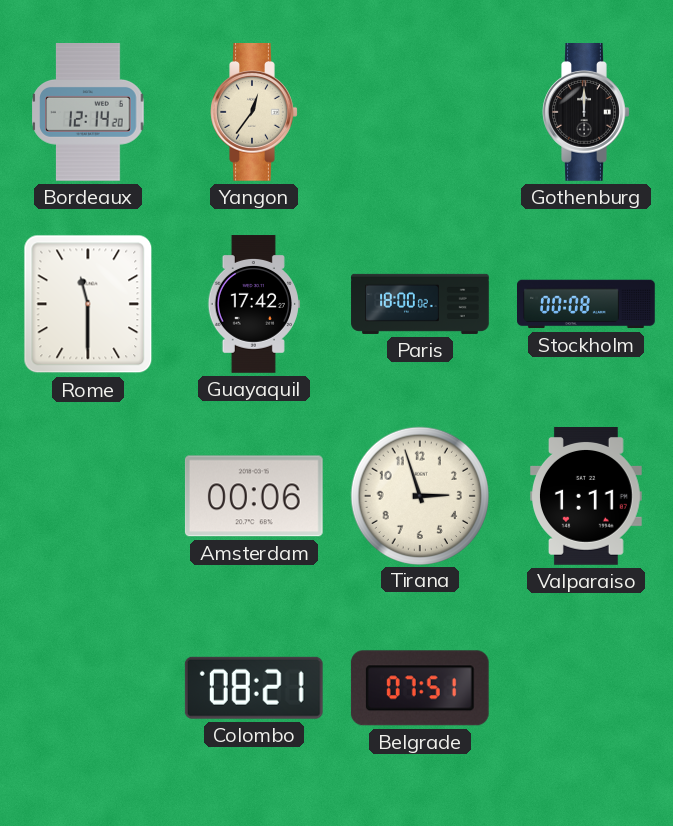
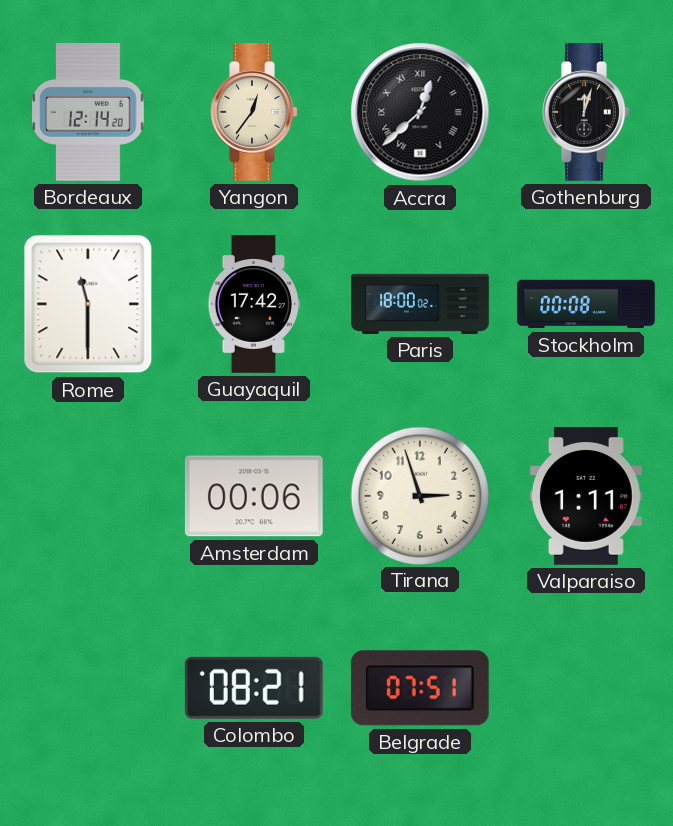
Accra: none -> 12:38 (420, 112)
Gothenburg: 12:00 -> 12:03 (586, 113)
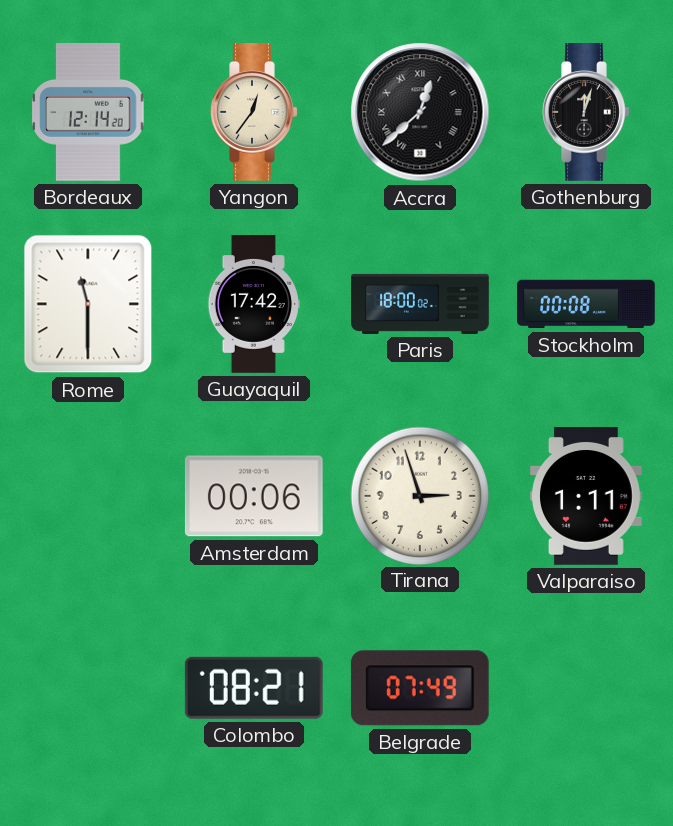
Belgrade: 07:51 -> 07:49 (420, 688)
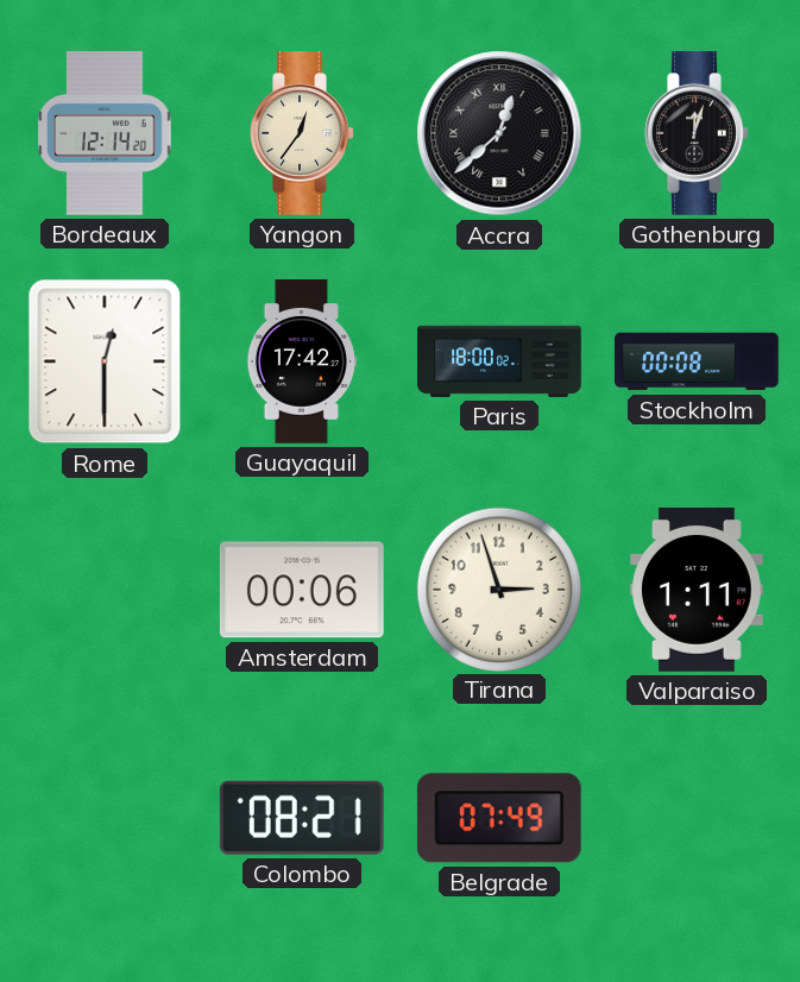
Rome: 11:30 -> 12:30 (105, 361)
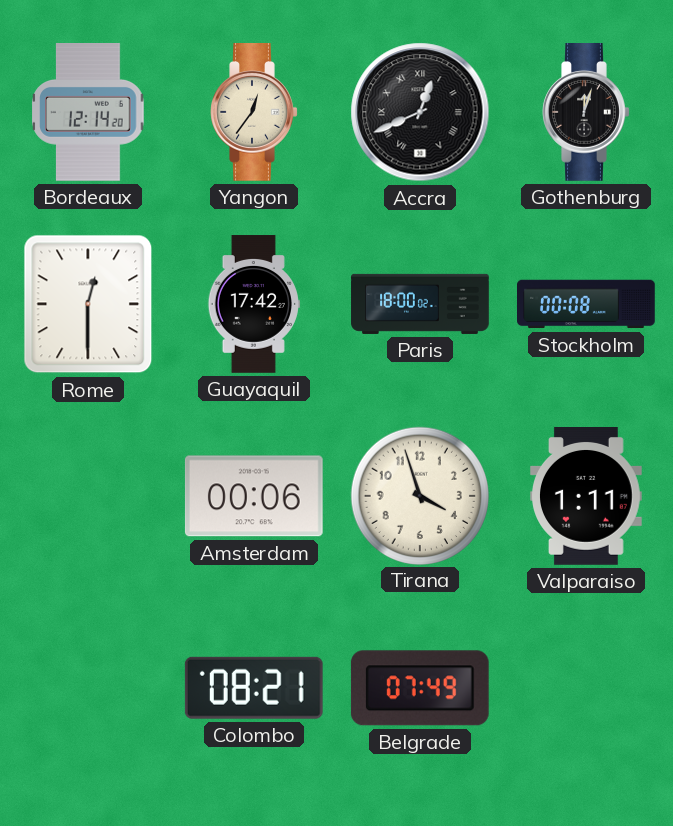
Accra: 12:38 -> 12:41 (420, 112)
Tirana: 2:57 -> 3:57 (419, 495)
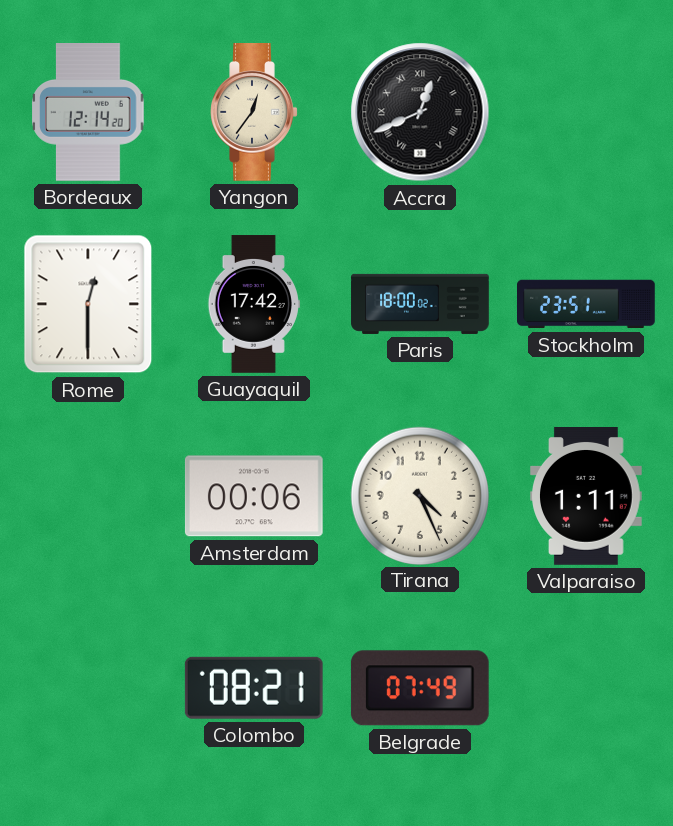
Gothenburg: 12:03 -> none (586, 113)
Stockholm: 00:08 -> 23:51 (586, 304)
Tirana: 3:57 -> 4:26 (419, 495)
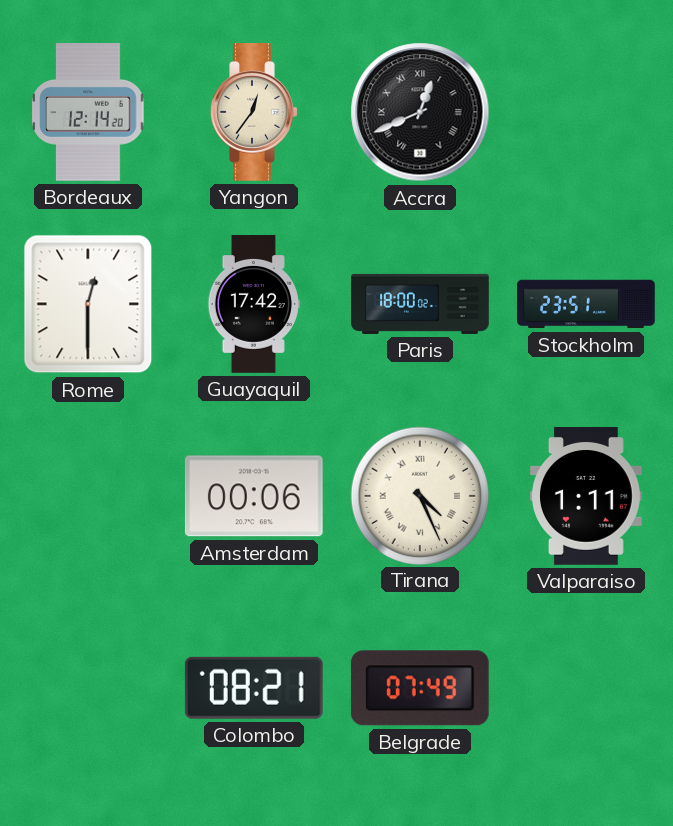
Tirana numerals: Arabic -> Roman (419, 495)
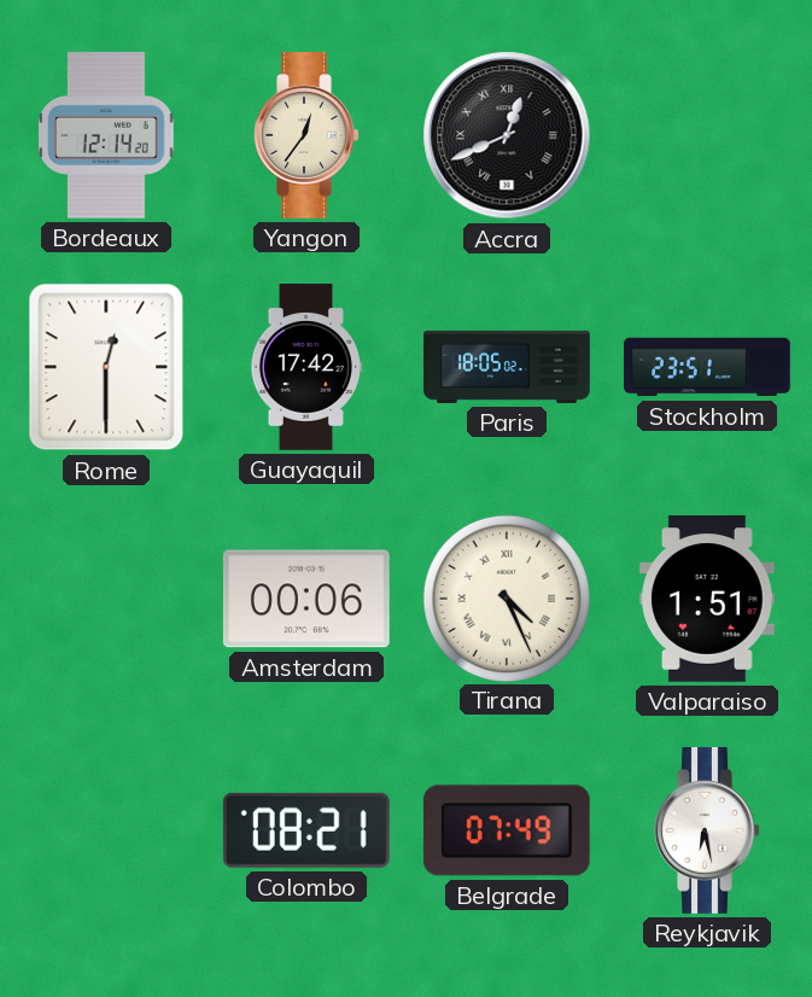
Paris: 18:00 -> 18:05 (507, 367)
Valparaiso: 1:11 -> 1:51 (708, 600)
Reykjavik: none -> 6:28 (707, 832)
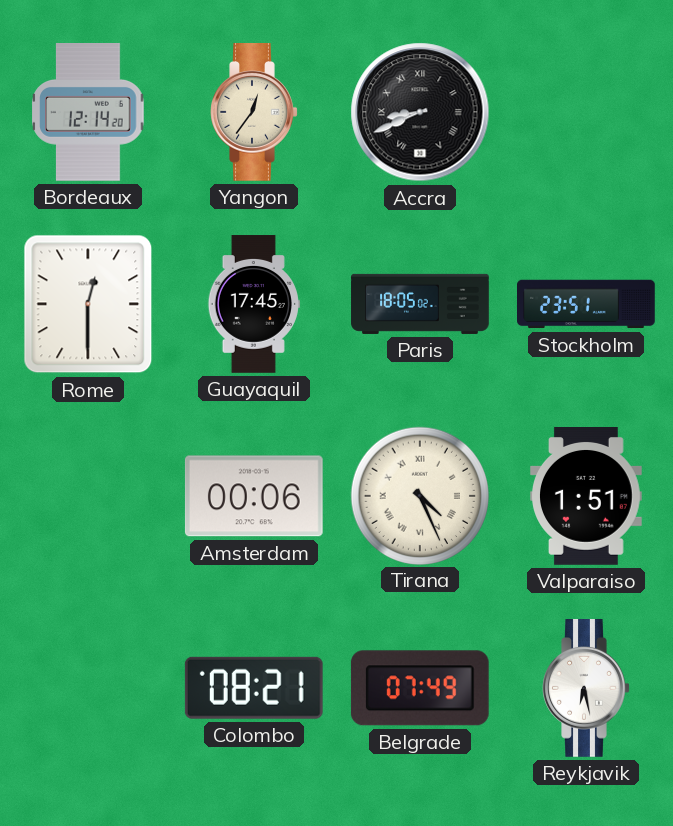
Accra: 12:41 -> 8:41 (420, 112)
Guayaquil: 17:42 -> 17:45 (253, 304)
